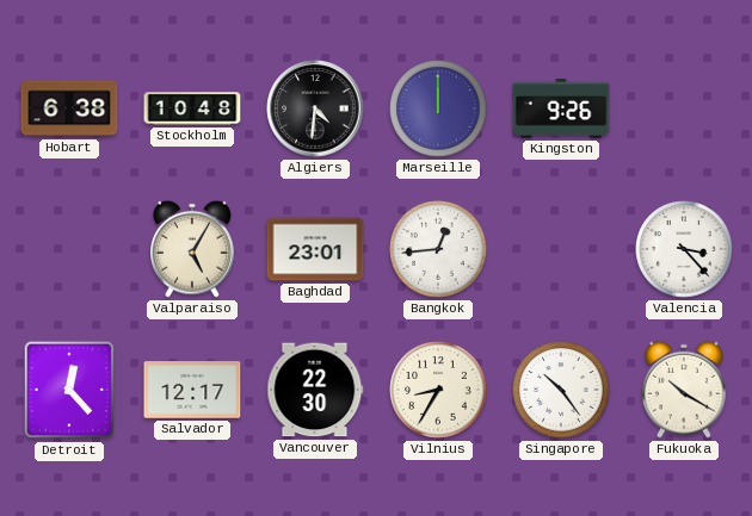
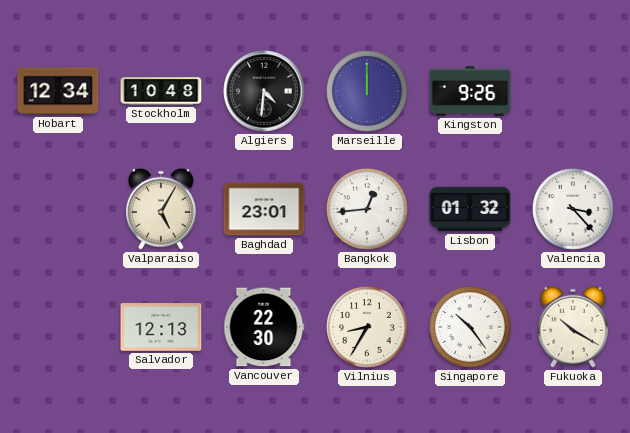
Hobart: 6:38 -> 12:34 (58, 91)
Lisbon: none -> 01:32 (470, 209)
Detroit: 12:23 -> none (69, 390)
Salvador: 12:17 -> 12:13 (161, 327)
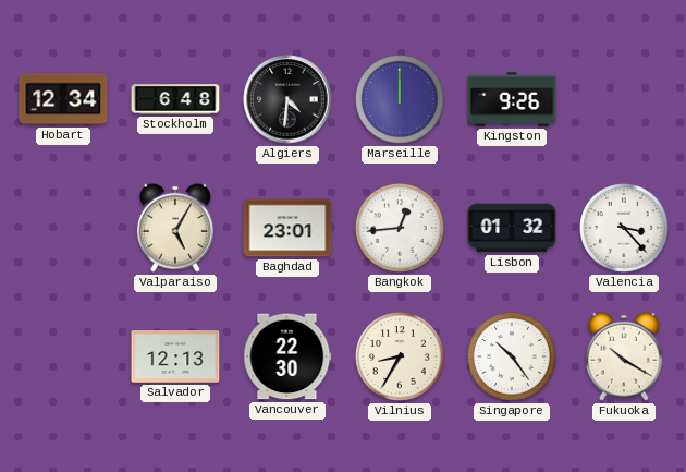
Stockholm: 10:48 -> 6:48 (175, 99)
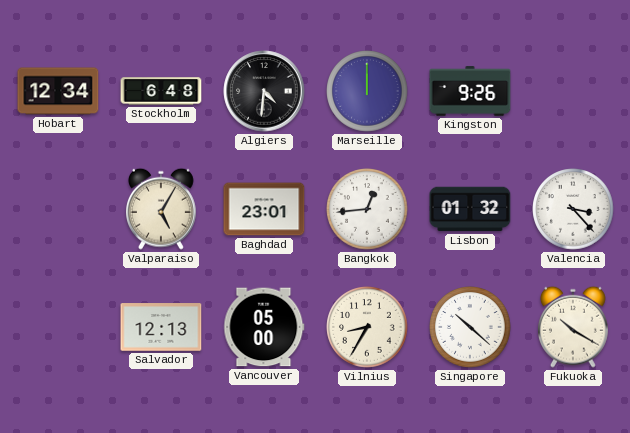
Vancouver: 22:30 -> 05:00 (264, 327)
Singapore: 10:24 -> 10:22 (470, 327)
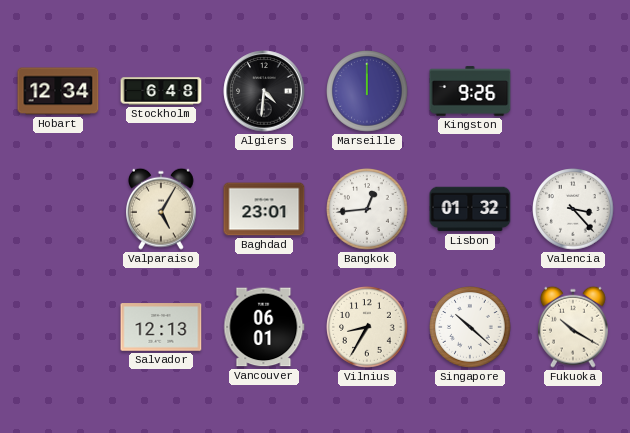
Vancouver: 05:00 -> 06:01 (264, 327)
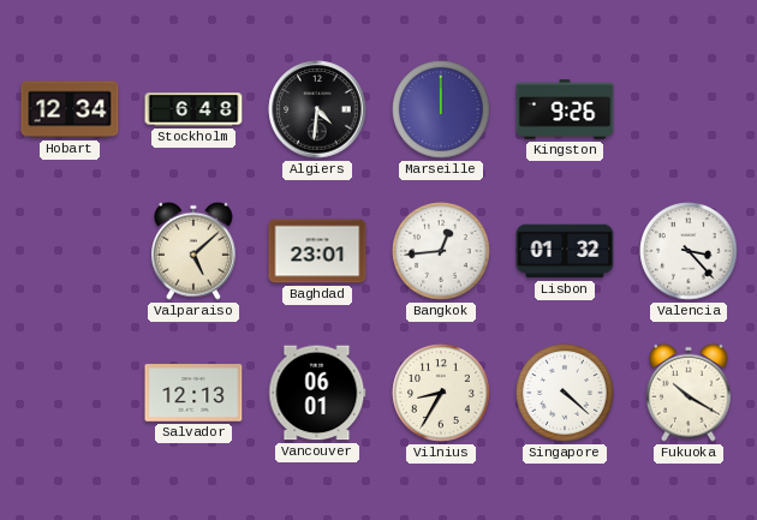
Valparaiso: 5:05 -> 5:08 (195, 251)
Singapore: 10:22 -> 4:22 (565, 393)
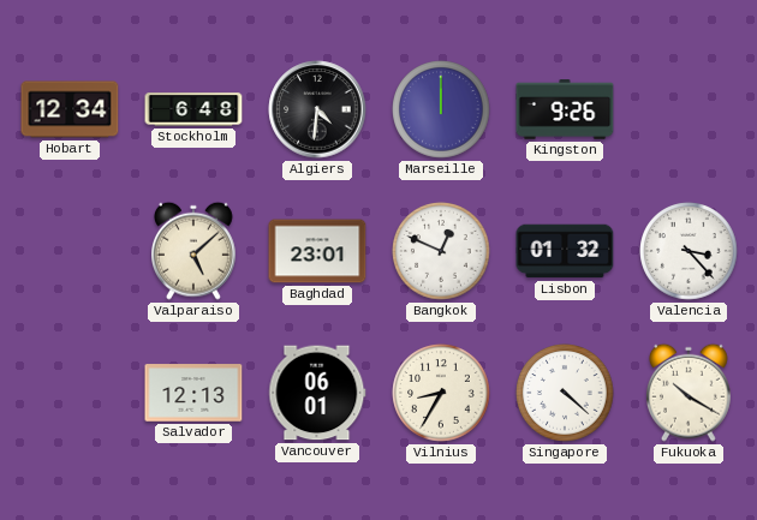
Bangkok: 12:44 -> 12:49 (441, 251)
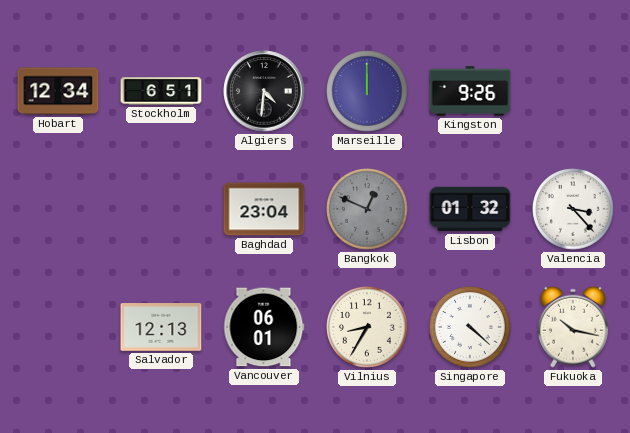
Stockholm: 6:48 -> 6:51 (161, 91)
Valparaiso: 5:08 -> none (195, 251)
Baghdad: 23:01 -> 23:04 (264, 209)
Bangkok dial: white -> grey (367, 209)
Fukuoka: 10:20 -> 10:17 (574, 327)
